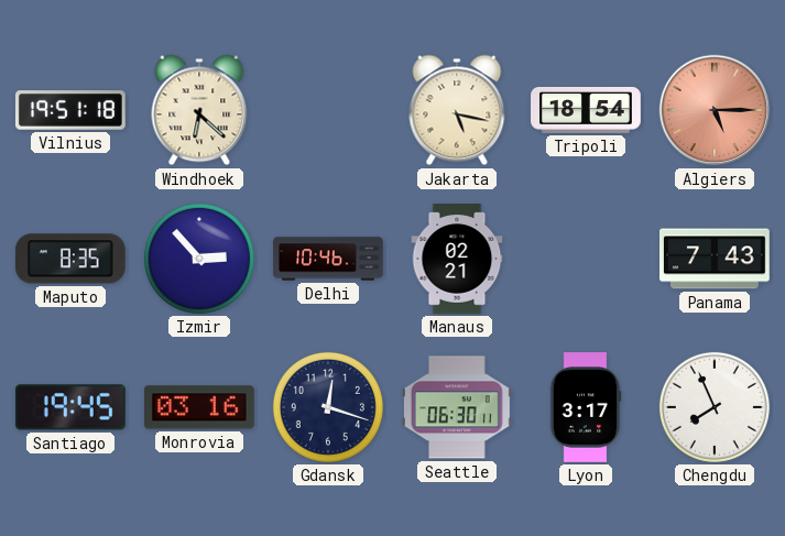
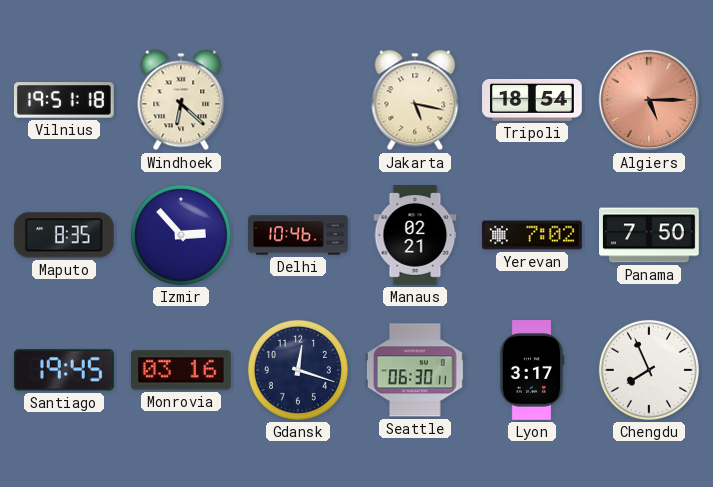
Yerevan: none -> 7:02 (533, 235)
Panama: 7:43 -> 7:50 (650, 235)
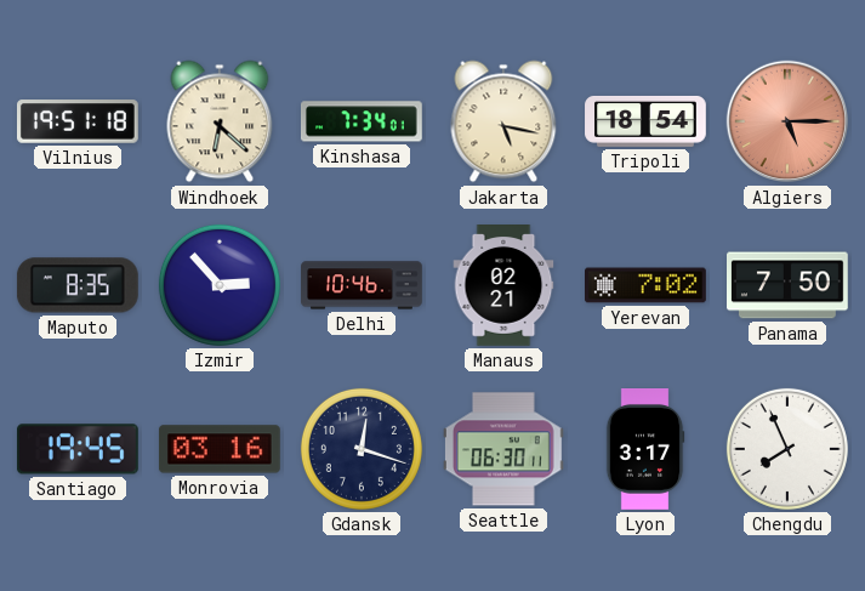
Kinshasa: none -> 7:34 (362, 121)
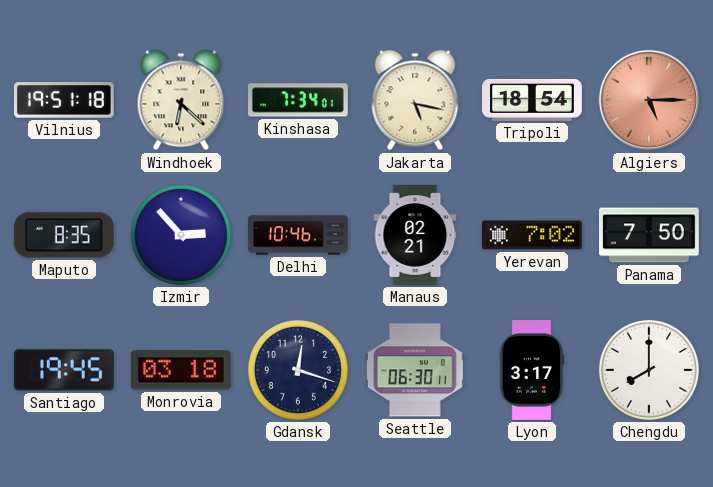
Monrovia: 03:16 -> 03:18 (181, 370)
Chengdu: 7:56 -> 8:00 (649, 370)
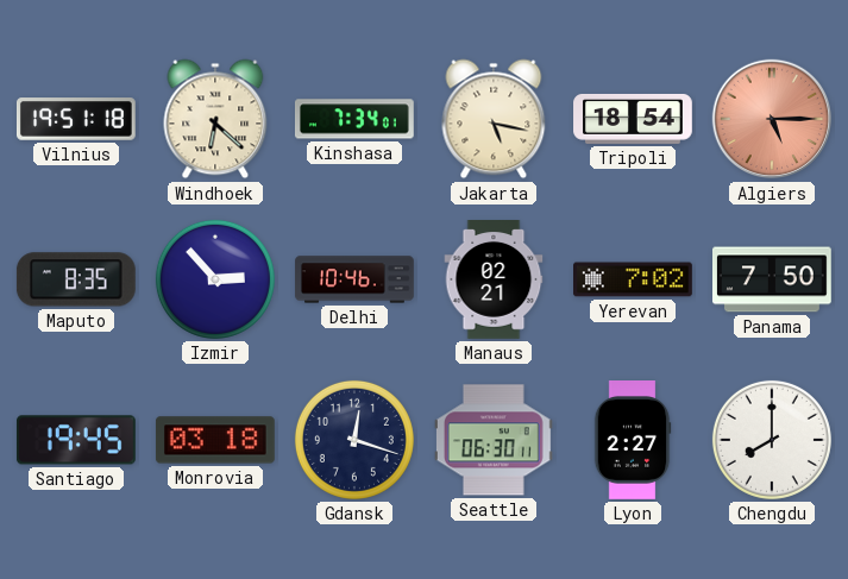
Lyon: 3:17 -> 2:27 (633, 441)
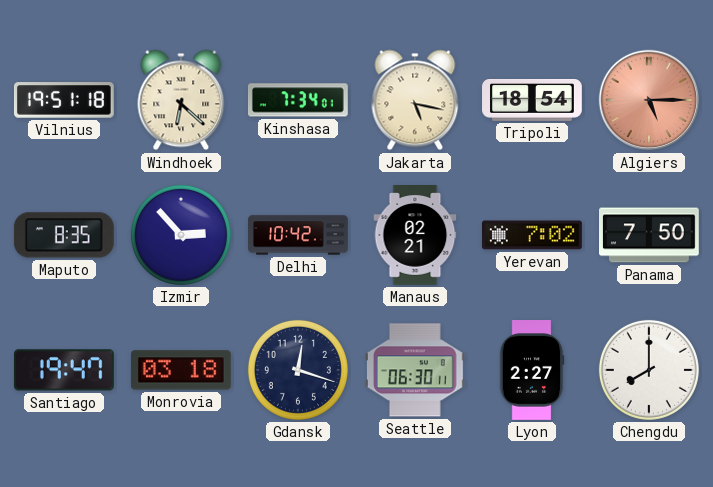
Delhi: 10:46 -> 10:42 (298, 235)
Santiago: 19:45 -> 19:47 (64, 370)
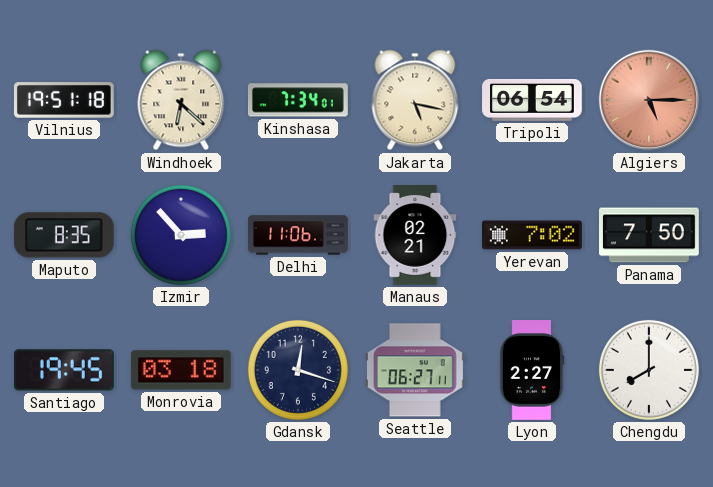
Tripoli: 18:54 -> 06:54 (532, 100)
Delhi: 10:42 -> 11:06 (298, 235)
Santiago: 19:47 -> 19:45 (64, 370)
Seattle: 06:30 -> 06:27 (415, 370)
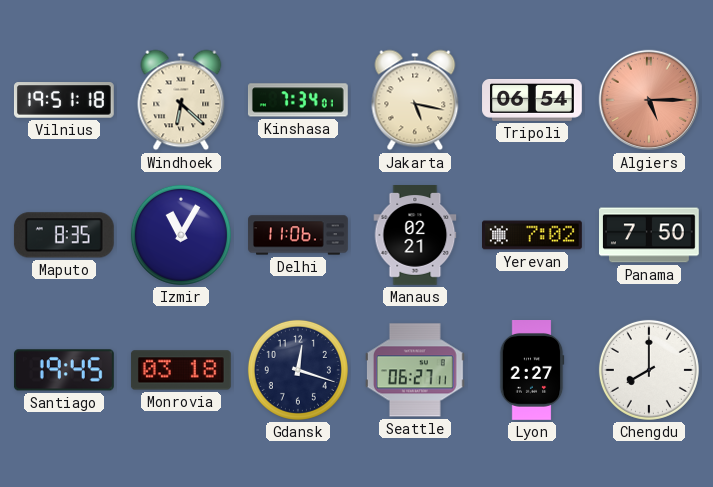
Izmir: 2:53 -> 11:05 (181, 235)
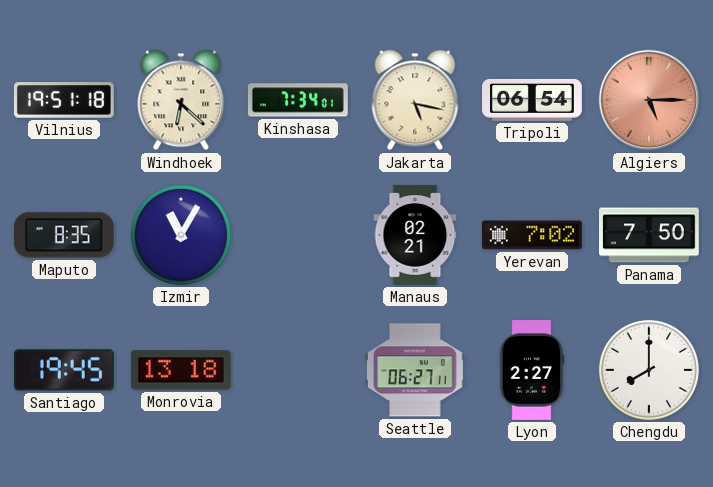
Delhi: 11:06 -> none (298, 235)
Monrovia: 03:18 -> 13:18 (181, 370)
Gdansk: 12:18 -> none (298, 370)
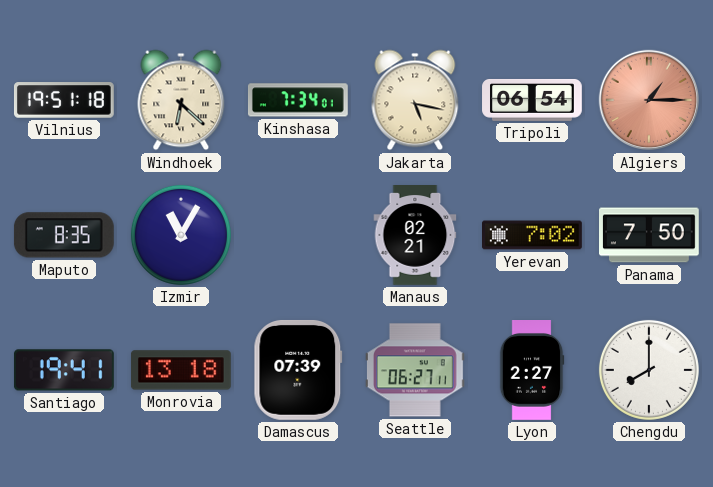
Algiers: 5:15 -> 1:15 (648, 100)
Santiago: 19:45 -> 19:41 (64, 370)
Damascus: none -> 07:39 (298, 370)
